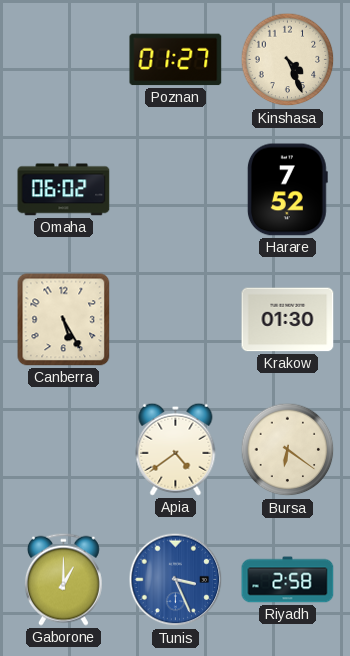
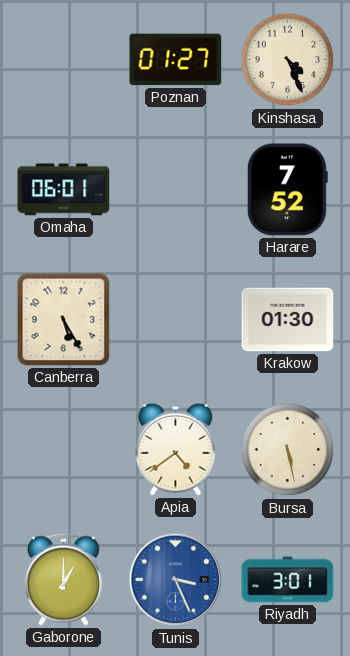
Omaha: 06:02 -> 06:01 (64, 190)
Bursa: 6:21 -> 5:28 (288, 450)
Riyadh: 2:58 -> 3:01 (288, 580)
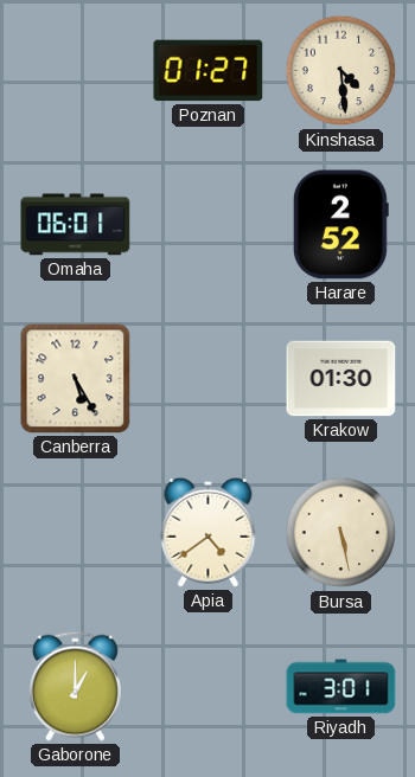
Kinshasa: 4:26 -> 4:29 (341, 71)
Harare: 7:52 -> 2:52 (340, 225)
Tunis: 3:26 -> none (176, 580)
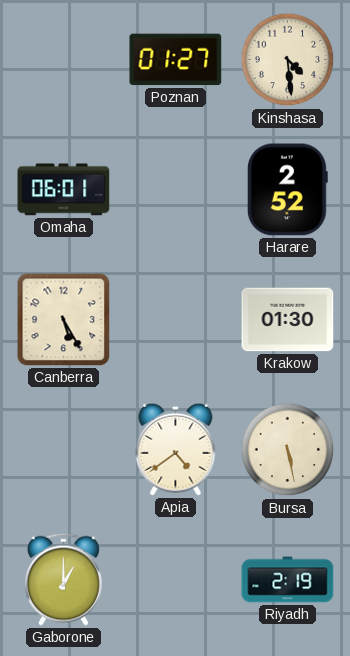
Riyadh: 3:01 -> 2:19 (288, 580)
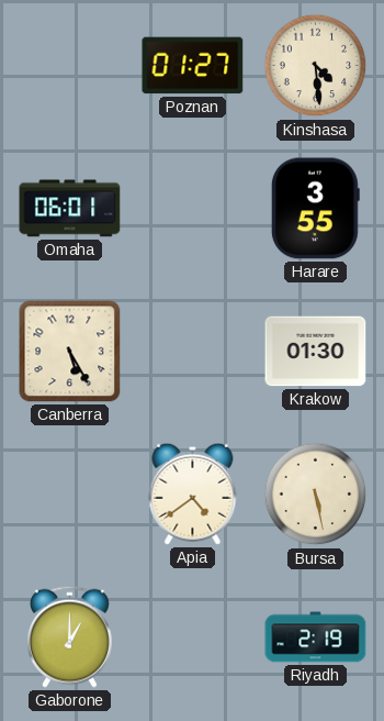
Harare: 2:52 -> 3:55 (315, 209)
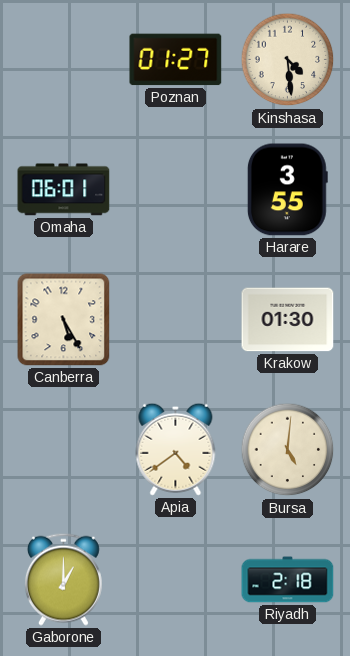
Bursa: 5:28 -> 5:01 (288, 450)
Riyadh: 2:19 -> 2:18 (288, 580)
